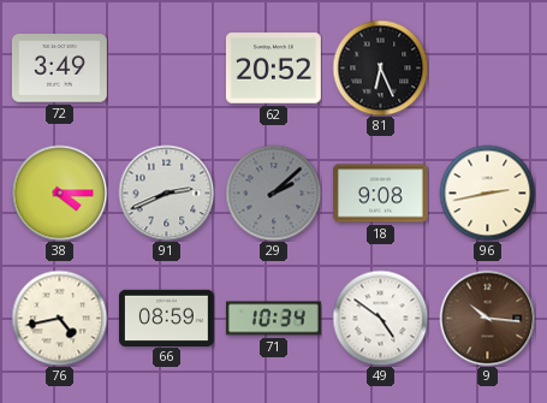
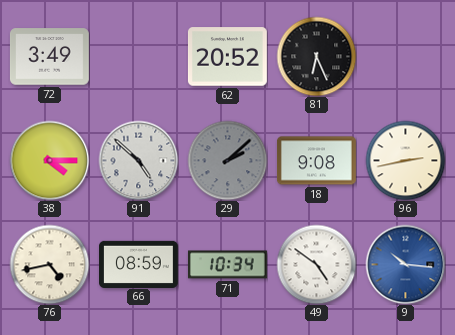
91: 2:41 -> 4:52 (138, 160)
9 dial: brown -> blue (405, 264)
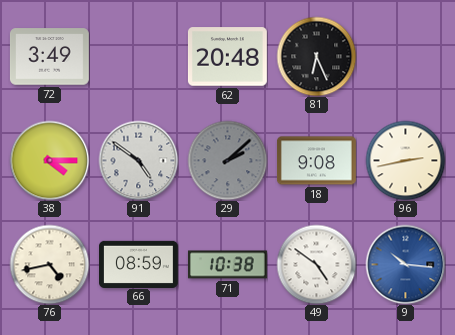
62: 20:52 -> 20:48 (227, 57)
91: 4:52 -> 4:51 (138, 160)
71: 10:34 -> 10:38 (227, 265)
